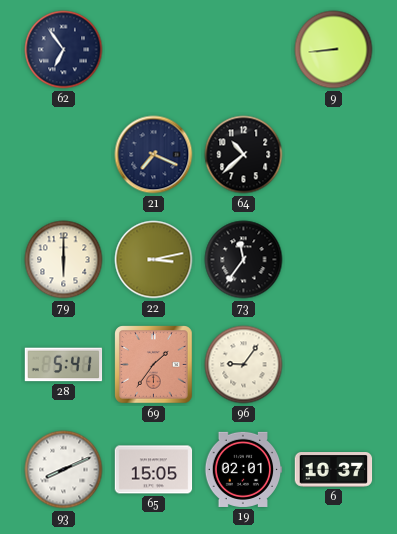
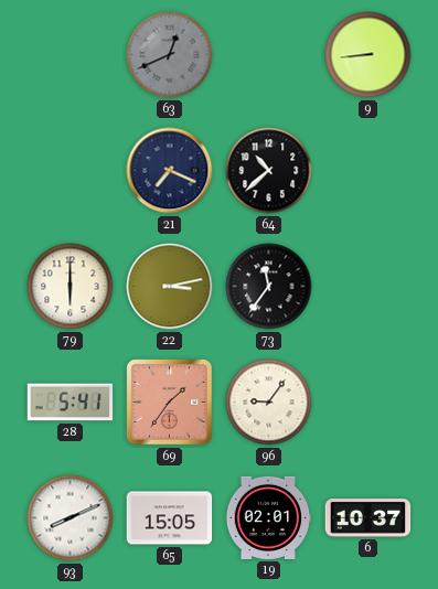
62: 6:54 -> none (64, 50)
63: none -> 12:41 (170, 55)
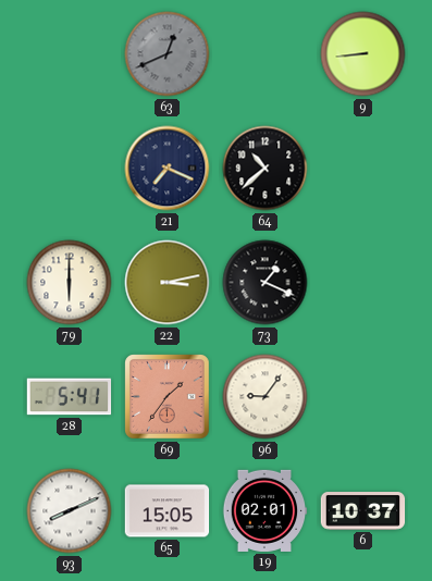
73: 11:36 -> 1:19 (266, 283)
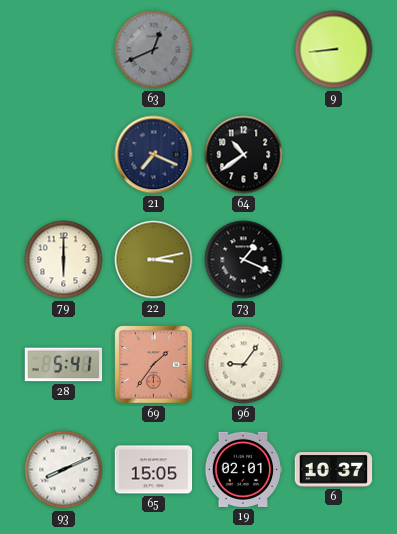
64: 10:38 -> 10:39 (244, 155)
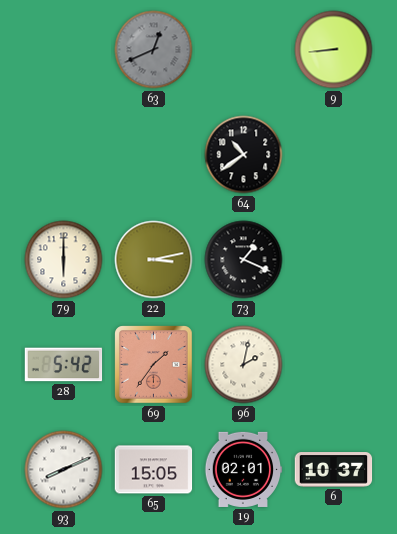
21: 7:19 -> none (154, 155)
28: 5:41 -> 5:42 (64, 365)
96: 9:06 -> 2:02 (244, 365)
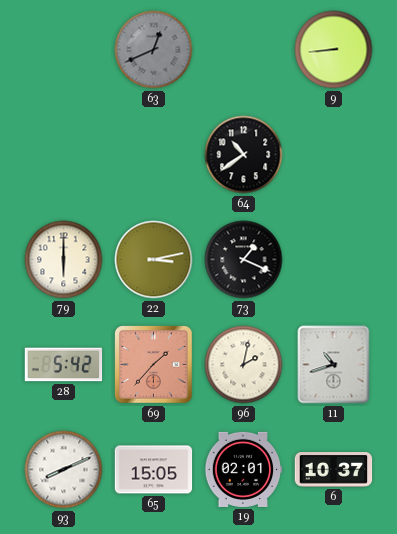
69: 1:36 -> 1:37 (154, 365)
11: none -> 10:42 (334, 365)
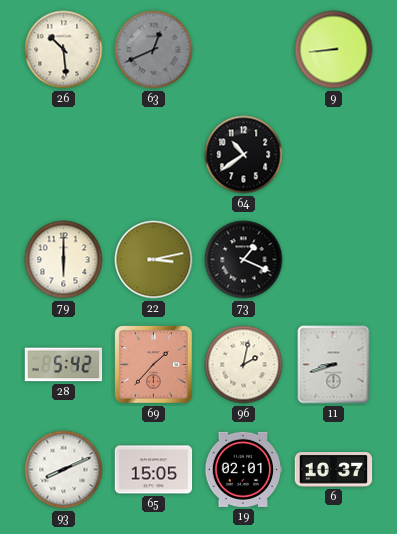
26: none -> 10:29 (64, 50)
11: 10:42 -> 8:42 (334, 365)
